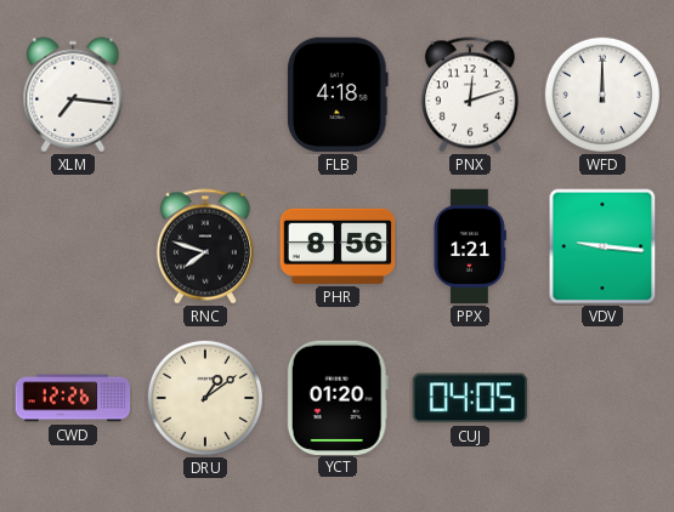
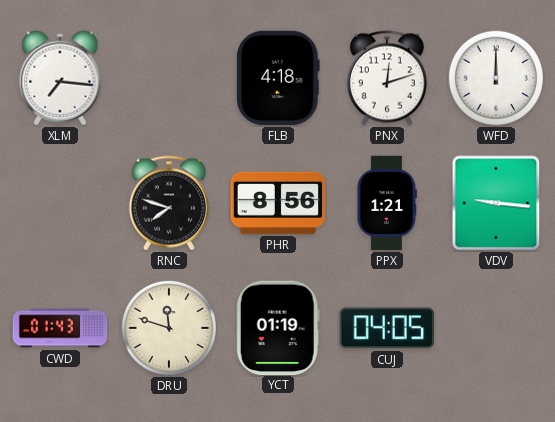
CWD: 12:26 -> 01:43 (60, 328)
DRU: 1:09 -> 11:48 (169, 328)
YCT: 01:20 -> 01:19 (278, 327)
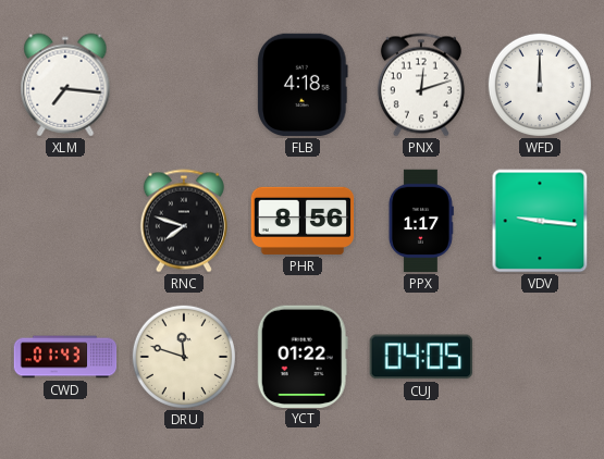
PPX: 1:21 -> 1:17 (420, 221)
YCT: 01:19 -> 01:22 (303, 356)
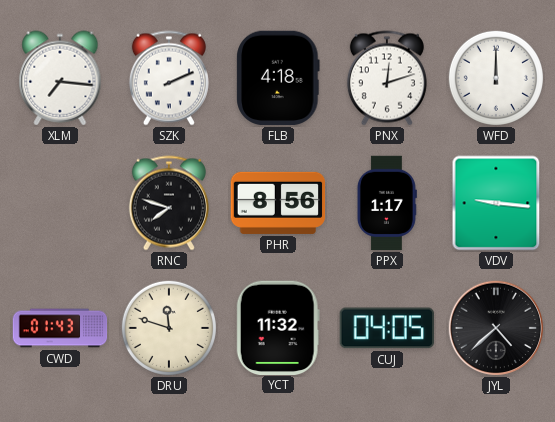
SZK: none -> 2:11 (169, 78)
YCT: 01:22 -> 11:32 (278, 327)
JYL: none -> 4:38 (496, 328)
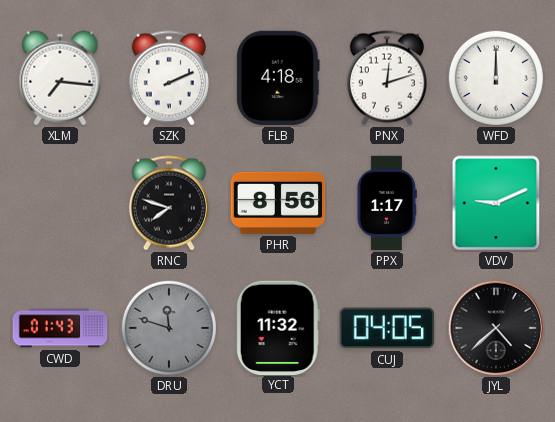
VDV: 9:16 -> 9:11 (496, 203)
DRU dial: cream -> grey (169, 328)
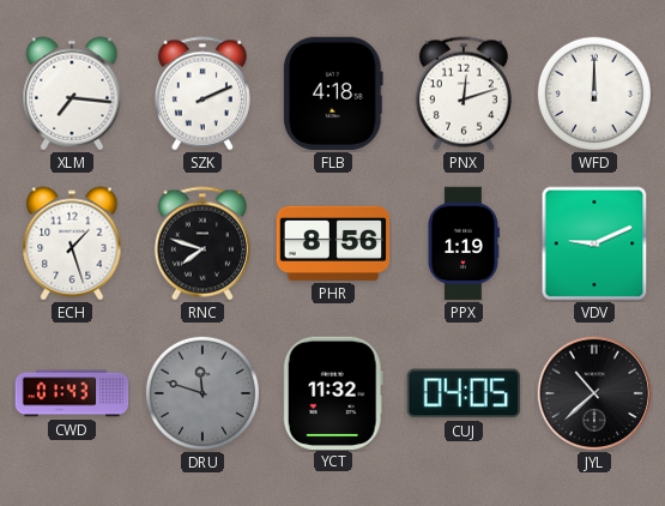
ECH: none -> 1:27 (72, 243)
PPX: 1:17 -> 1:19 (463, 243)
JYL: 4:38 -> 10:38 (594, 393)
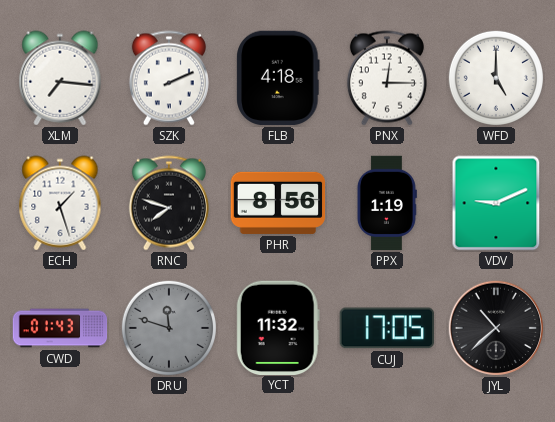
PNX: 12:12 -> 12:15 (387, 78)
WFD: 12:00 -> 5:00 (496, 78)
CUJ: 04:05 -> 17:05 (387, 328)
